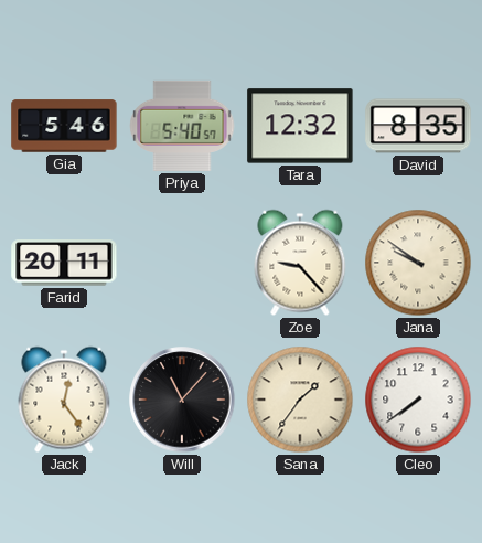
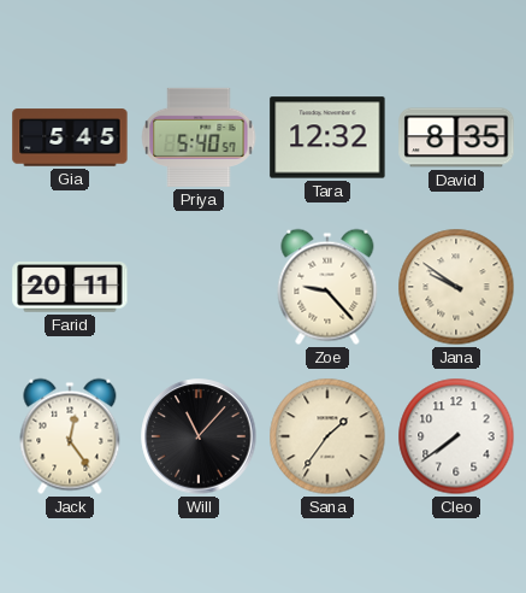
Gia: 5:46 -> 5:45 (70, 137)
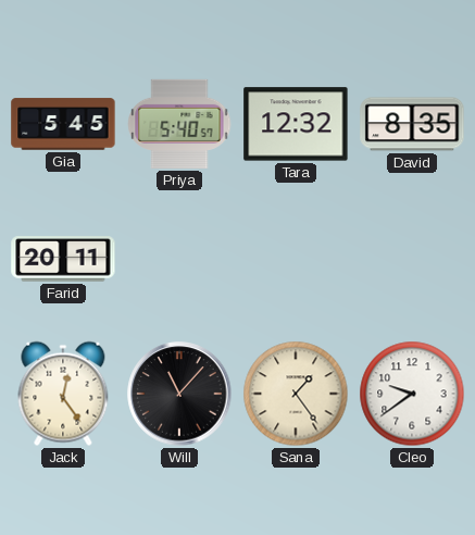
Zoe: 9:23 -> none (327, 287)
Jana: 9:51 -> none (456, 287)
Sana: 1:36 -> 1:24 (296, 394)
Cleo: 7:39 -> 9:39 (412, 394)
